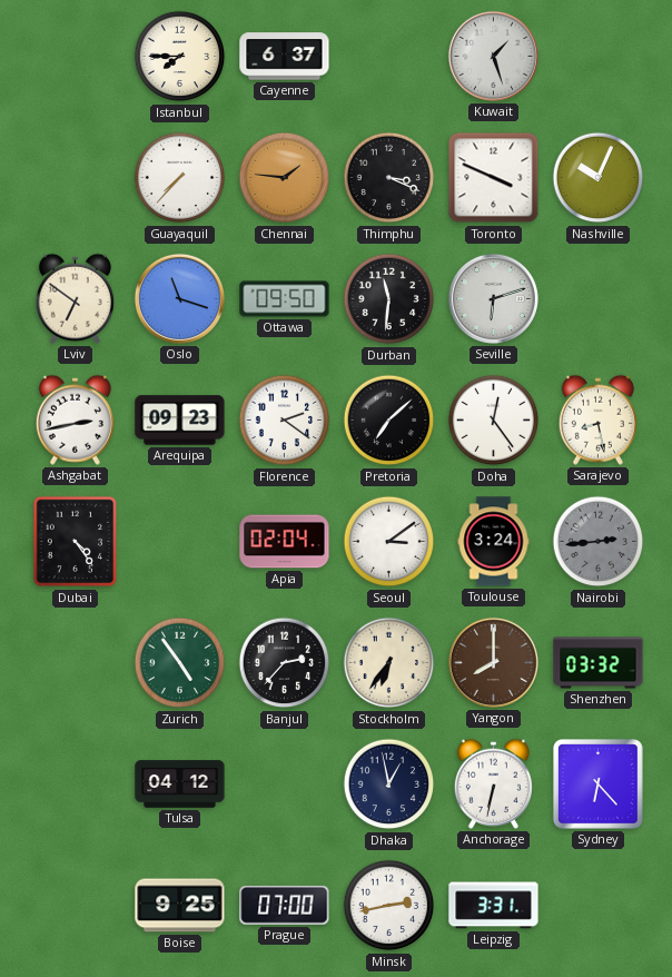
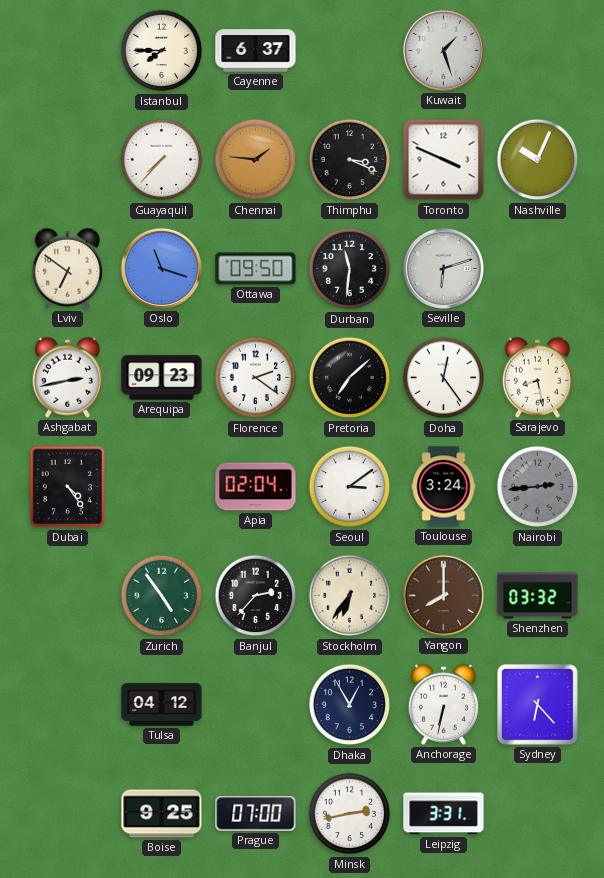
Dhaka: 12:58 -> 12:55 (350, 705)
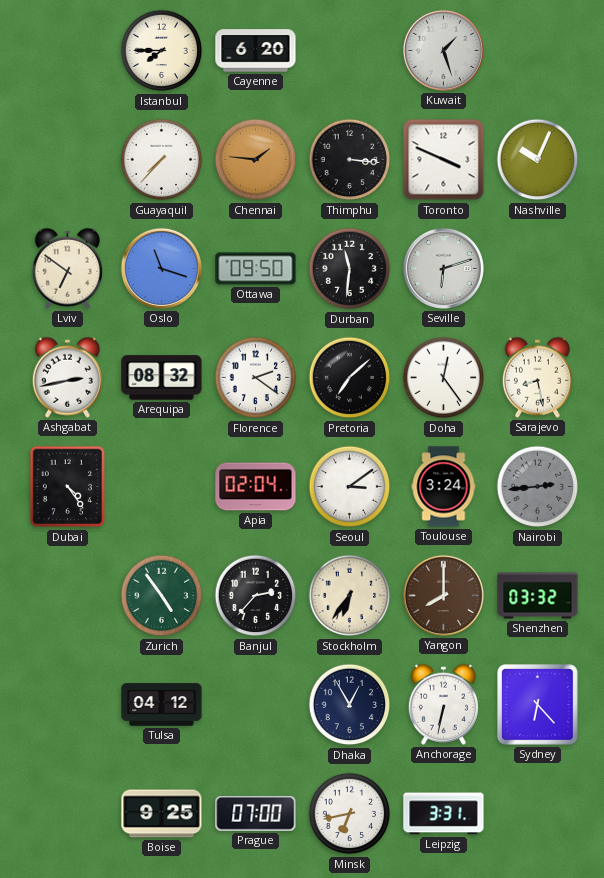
Cayenne: 6:37 -> 6:20 (256, 51)
Thimphu: 3:19 -> 3:16 (350, 160)
Arequipa: 09:23 -> 08:32 (162, 378)
Minsk: 2:43 -> 6:43 (350, 814)
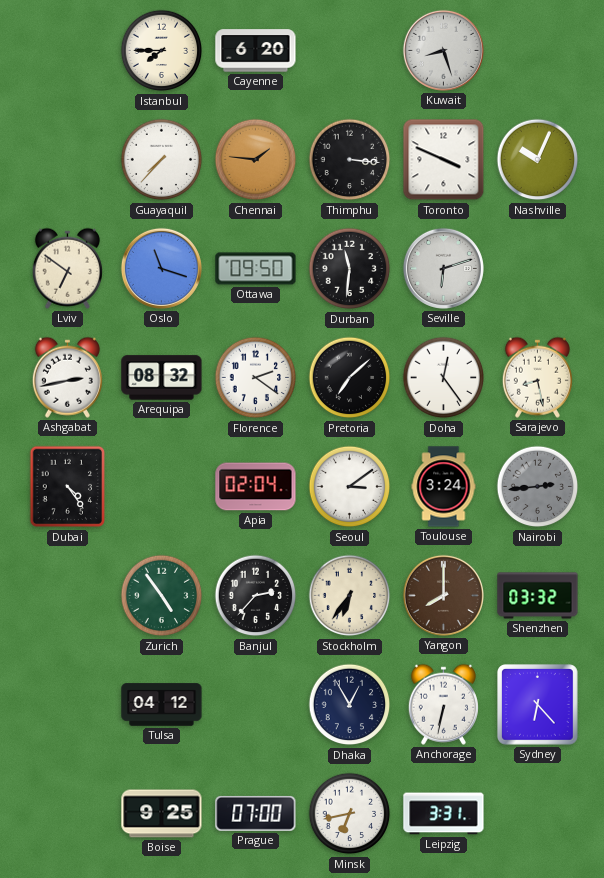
Kuwait: 1:27 -> 8:27 (443, 50)
